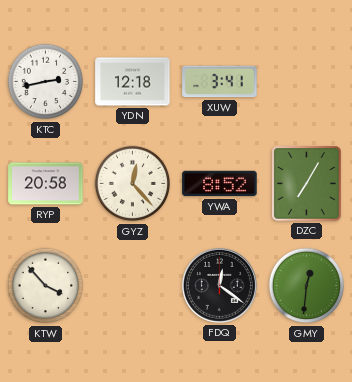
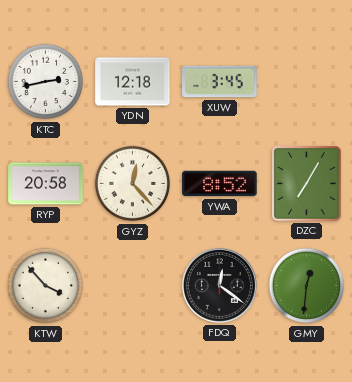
XUW: 3:41 -> 3:45 (220, 82)
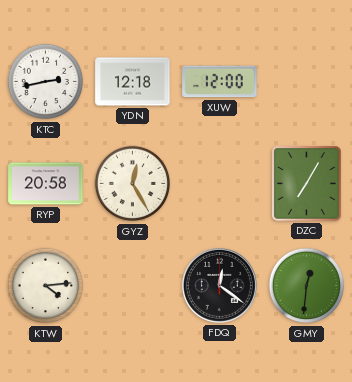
XUW: 3:45 -> 12:00 (220, 82)
GYZ: 12:23 -> 12:25 (133, 184)
YWA: 8:52 -> none (220, 184)
KTW: 3:53 -> 4:14 (46, 286)
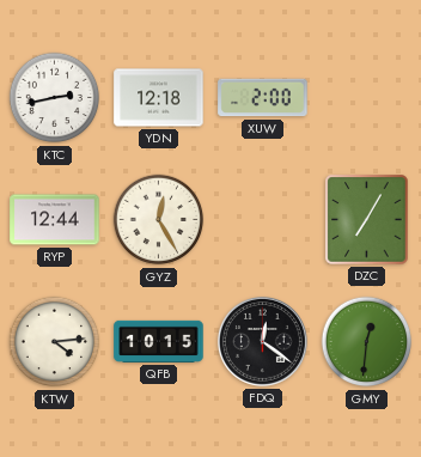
XUW: 12:00 -> 2:00 (263, 98)
RYP: 20:58 -> 12:44 (55, 220)
QFB: none -> 10:15 (159, 341)
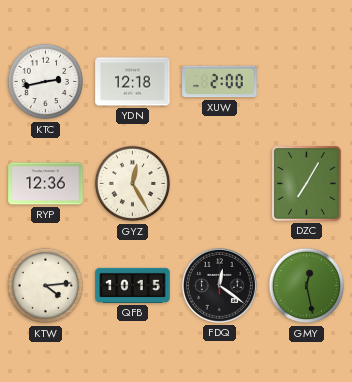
RYP: 12:44 -> 12:36 (46, 184)
GMY: 12:31 -> 12:28 (307, 286)
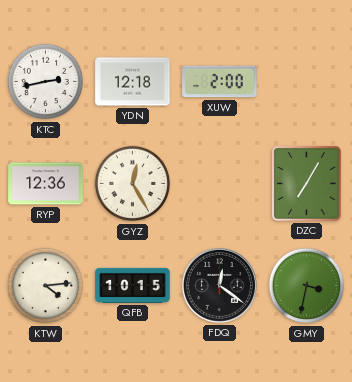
GMY: 12:28 -> 3:32 (307, 286)
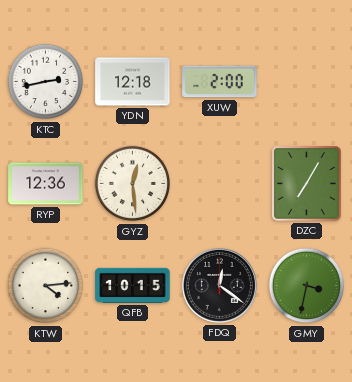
GYZ: 12:25 -> 12:29 (133, 184)
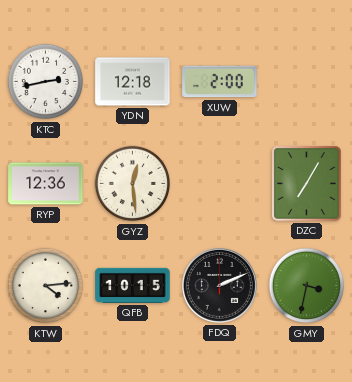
FDQ: 12:21 -> 2:11 (219, 285)
